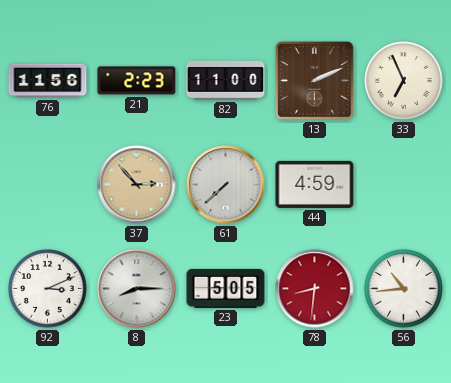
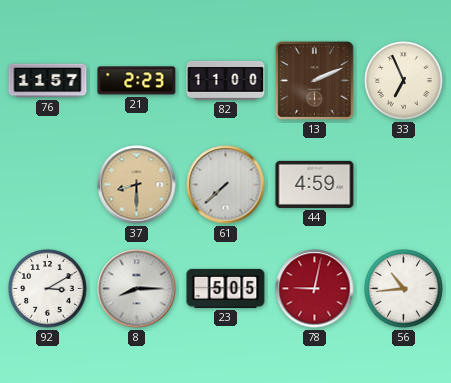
76: 11:56 -> 11:57 (48, 81)
37: 2:53 -> 8:30 (137, 185)
92: 3:11 -> 3:10 (48, 289)
78: 8:31 -> 9:02 (315, 289)
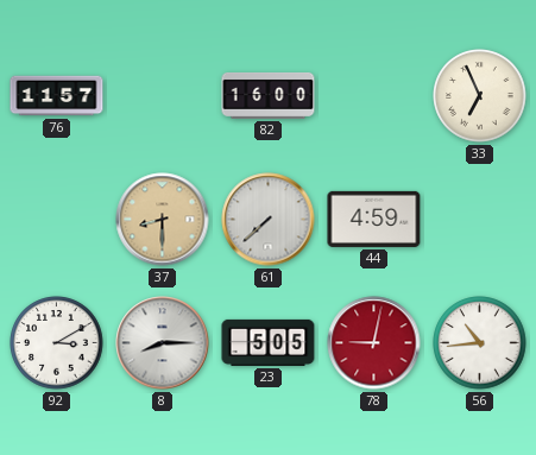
21: 2:23 -> none (137, 81)
82: 11:00 -> 16:00 (269, 95)
13: 2:11 -> none (315, 81)
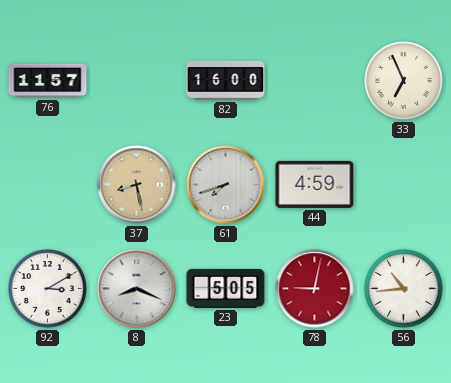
37: 8:30 -> 8:28 (137, 185)
61: 7:38 -> 7:42 (226, 185)
8: 8:15 -> 8:19 (137, 289)
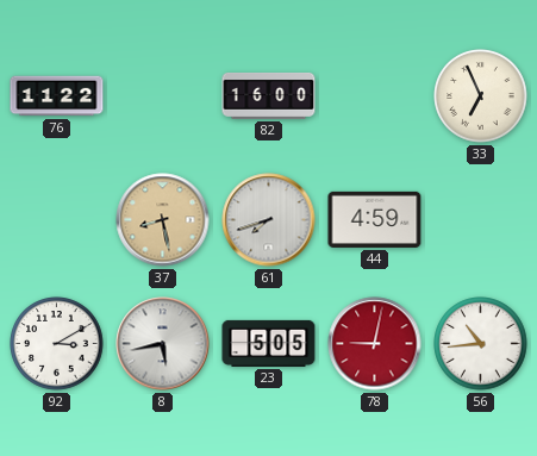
76: 11:57 -> 11:22 (57, 96)
8: 8:19 -> 5:43 (163, 344)
